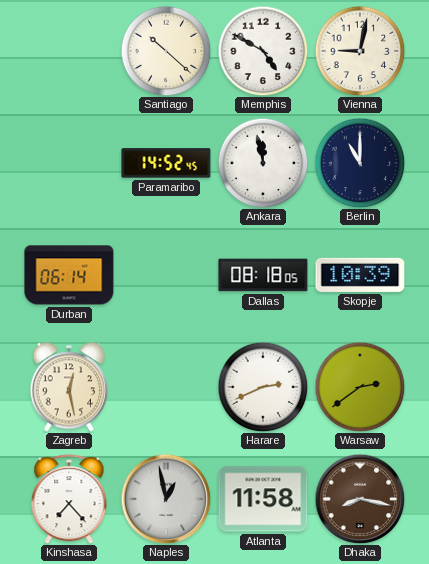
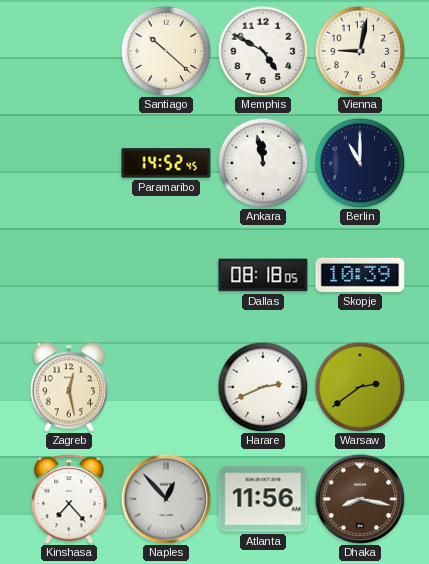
Durban: 06:14 -> none (69, 275)
Naples: 12:58 -> 12:53 (166, 499)
Atlanta: 11:58 -> 11:56 (263, 499)
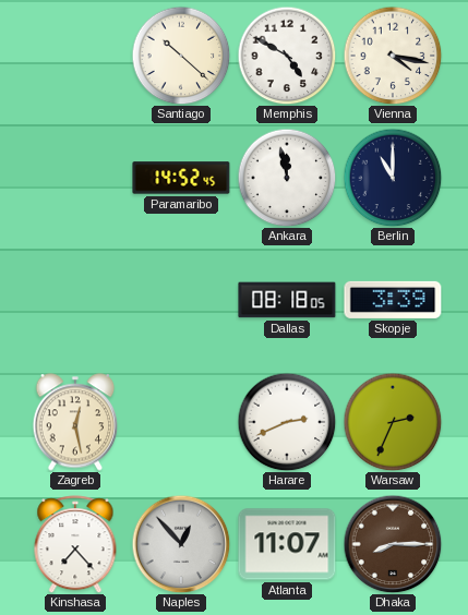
Vienna: 9:02 -> 4:17 (393, 56)
Skopje: 10:39 -> 3:39 (393, 300)
Warsaw: 2:39 -> 2:34 (393, 422)
Atlanta: 11:56 -> 11:07 (287, 544)
Dhaka: 8:17 -> 8:15 (393, 544)
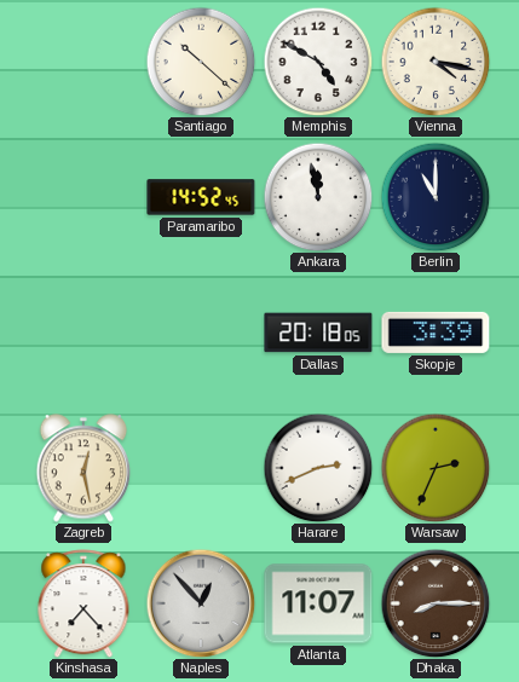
Dallas: 08:18 -> 20:18 (318, 333)
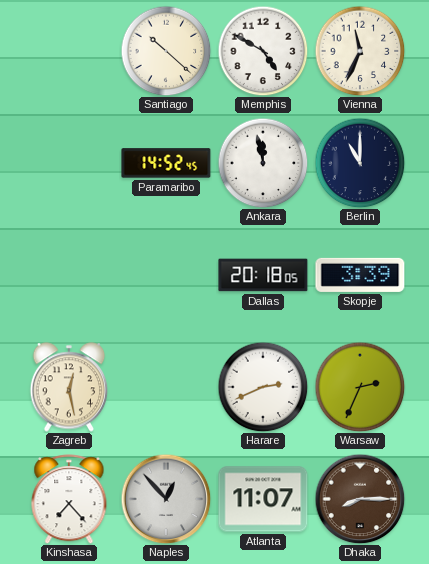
Vienna: 4:17 -> 11:34 (360, 51)
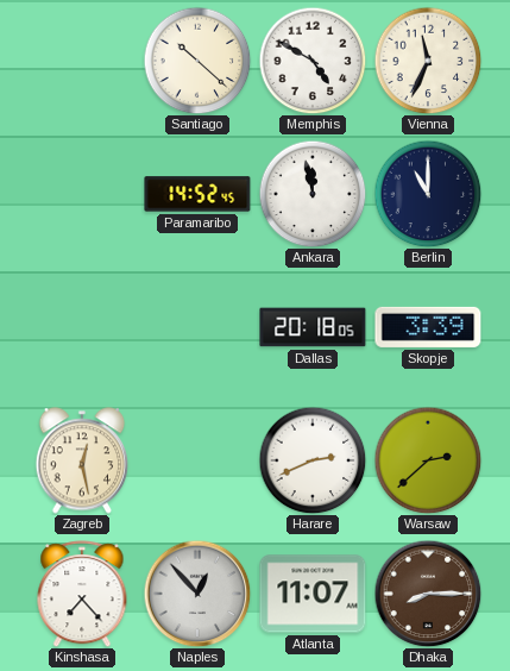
Warsaw: 2:34 -> 2:38 (428, 460)
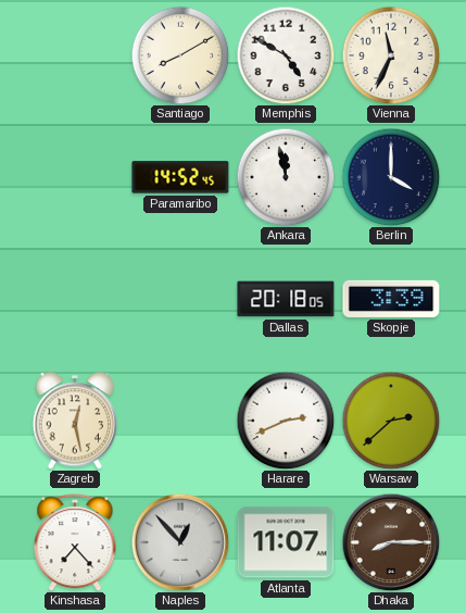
Santiago: 10:22 -> 8:10 (180, 55)
Berlin: 11:00 -> 4:00 (391, 177)
